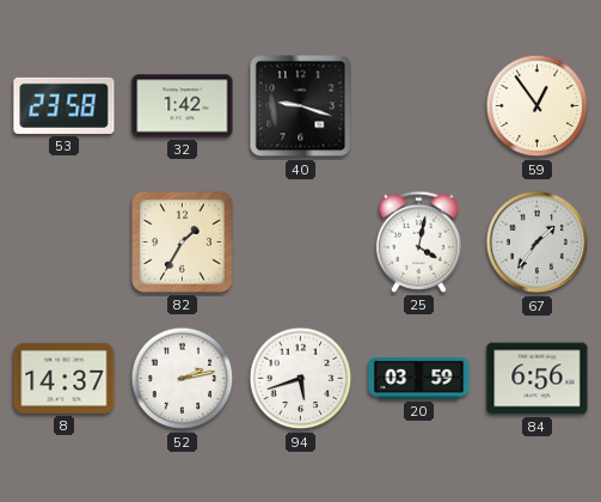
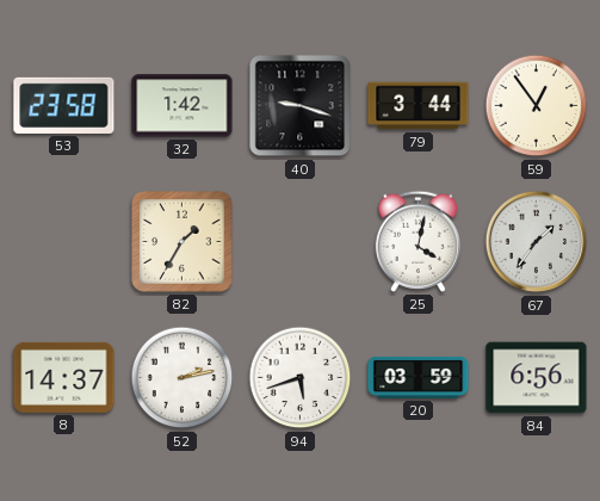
79: none -> 3:44 (419, 106)
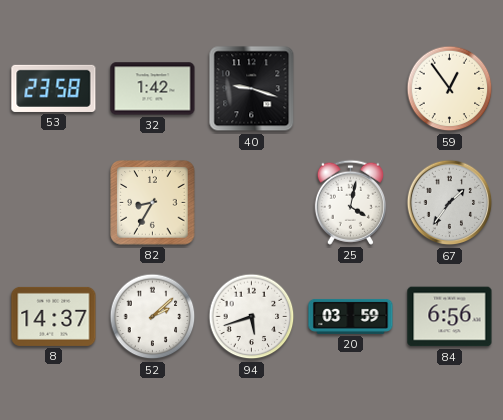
79: 3:44 -> none (419, 106)
82: 1:35 -> 8:35 (153, 203)
52: 2:13 -> 2:08 (153, 317)
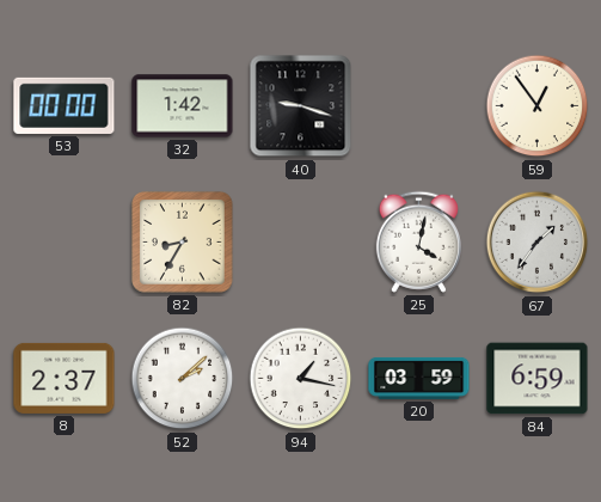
53: 23:58 -> 00:00 (65, 105)
8: 14:37 -> 2:37 (65, 378)
94: 5:42 -> 1:17 (301, 379)
84: 6:56 -> 6:59 (538, 379)
